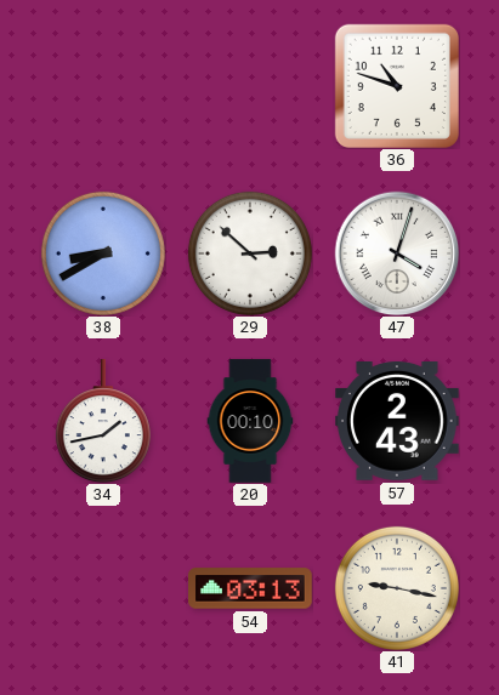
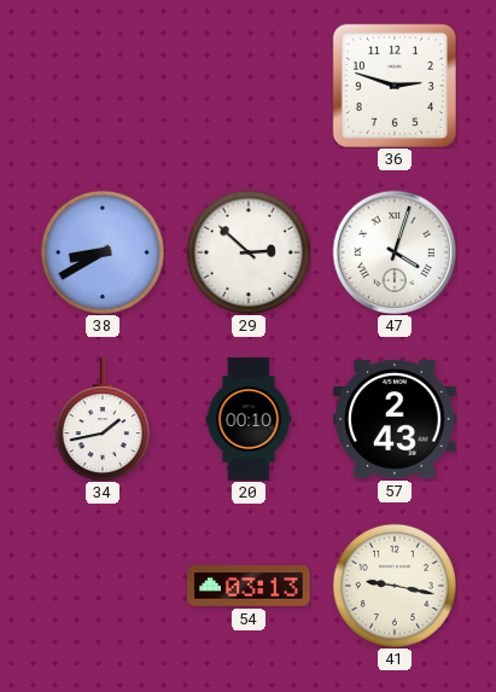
36: 10:48 -> 2:48 (395, 86)
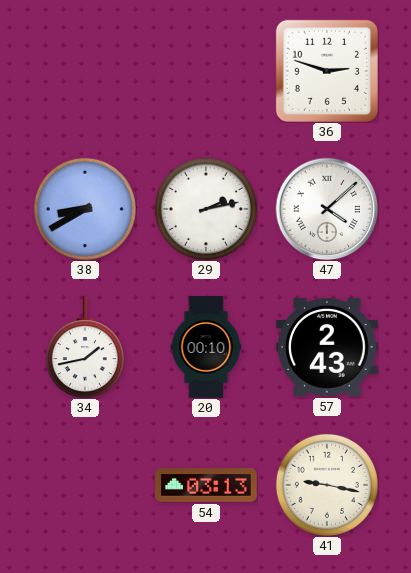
29: 2:52 -> 2:13 (206, 209)
47: 4:03 -> 4:08 (327, 209)
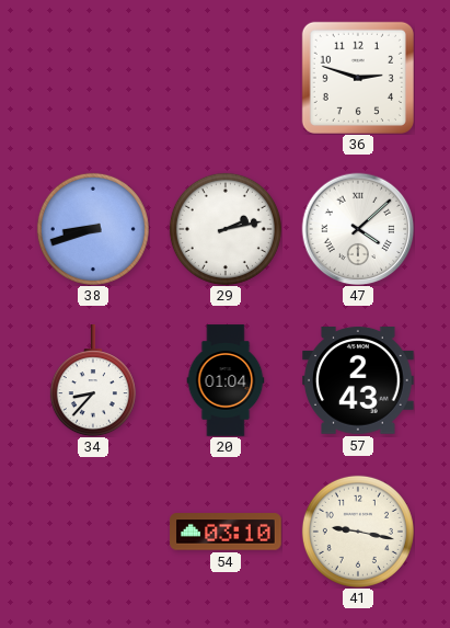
38: 8:40 -> 8:42 (93, 229)
34: 1:43 -> 8:37 (93, 380)
20: 00:10 -> 01:04 (226, 380)
54: 03:13 -> 03:10 (226, 532)
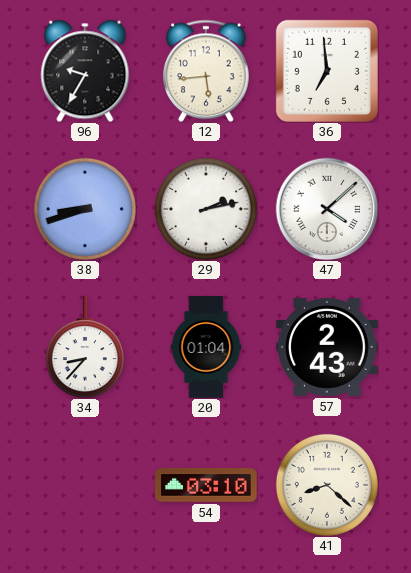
96: none -> 9:35 (85, 71)
12: none -> 5:44 (206, 71)
36: 2:48 -> 6:59 (327, 71)
41: 9:17 -> 8:22 (327, 485)
